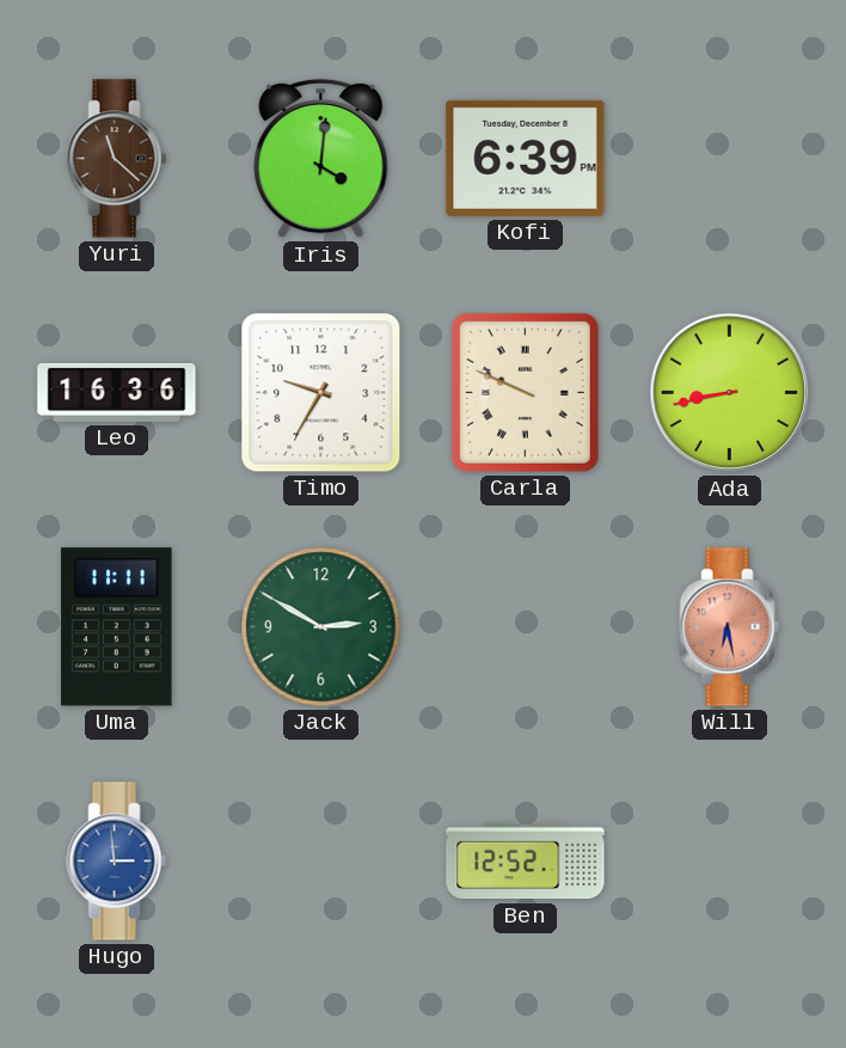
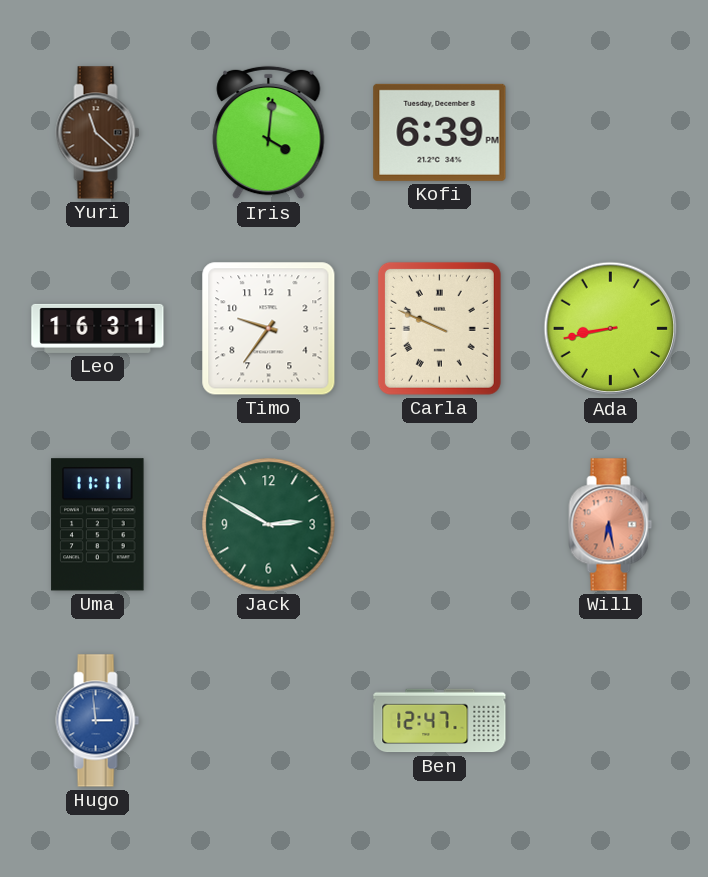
Leo: 16:36 -> 16:31 (98, 328)
Timo: 9:35 -> 9:36 (269, 329)
Ben: 12:52 -> 12:47 (440, 721)
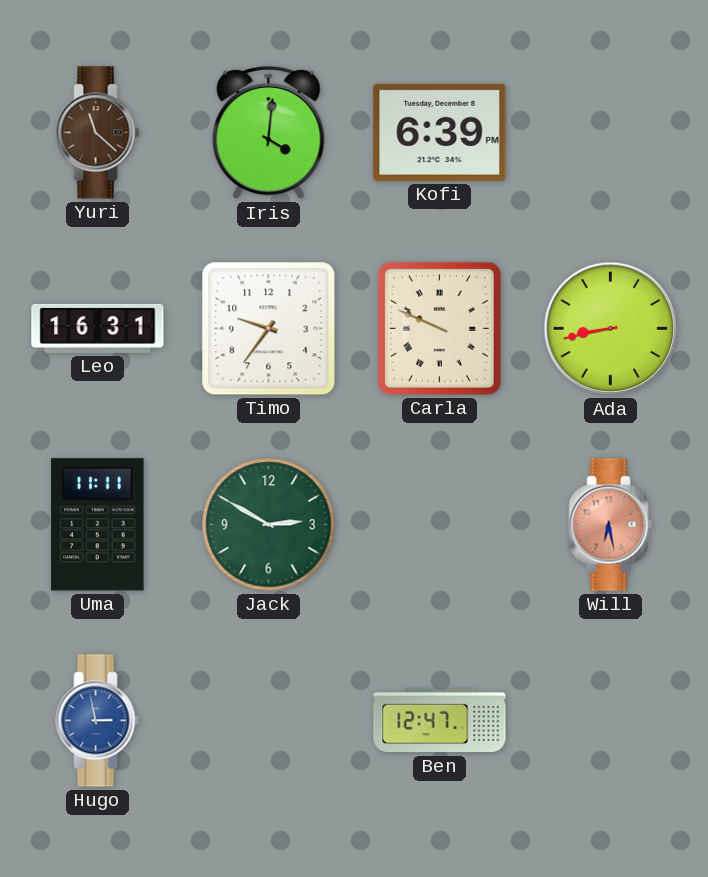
Hugo: 2:59 -> 2:58 (98, 721)
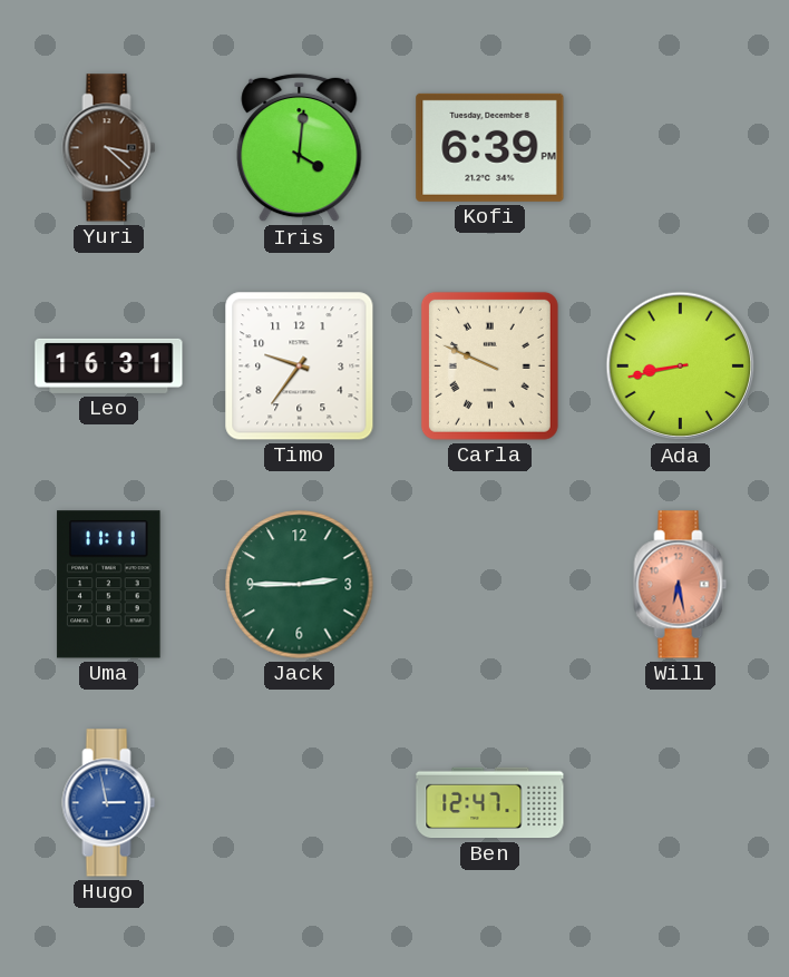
Yuri: 11:22 -> 3:22 (109, 148)
Jack: 2:50 -> 2:45 (300, 585)
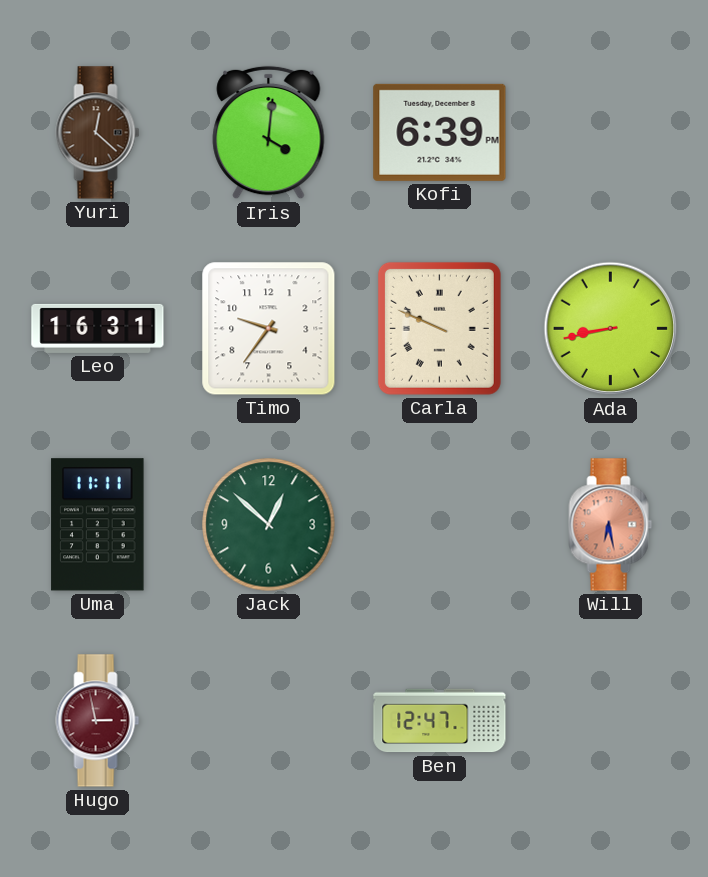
Yuri: 3:22 -> 12:22 (98, 133)
Jack: 2:45 -> 12:52 (269, 525)
Hugo dial: blue -> burgundy (98, 721)
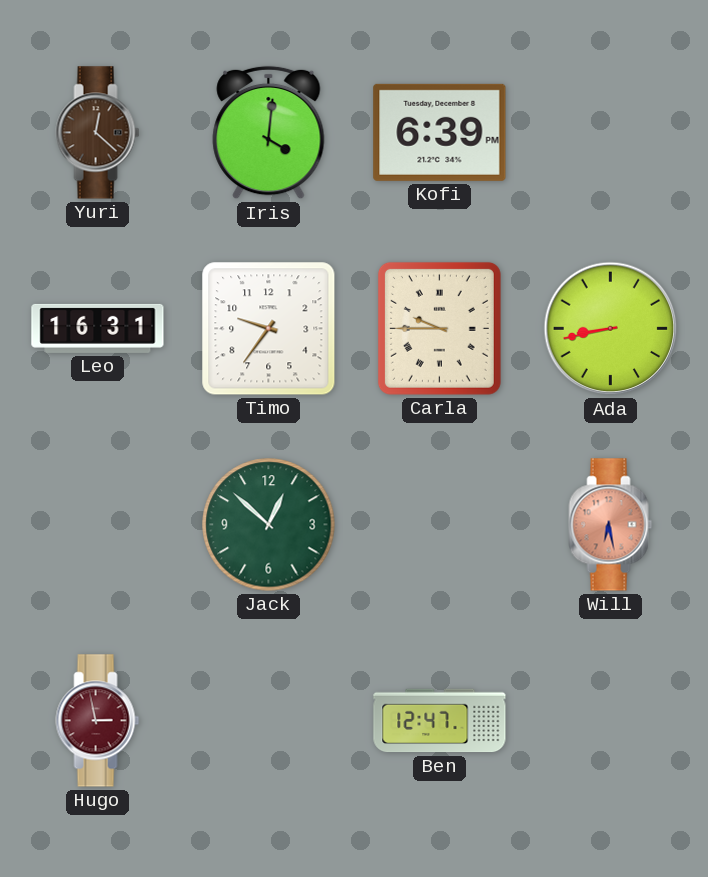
Carla: 9:49 -> 9:45 (439, 328)
Uma: 11:11 -> none (98, 525)
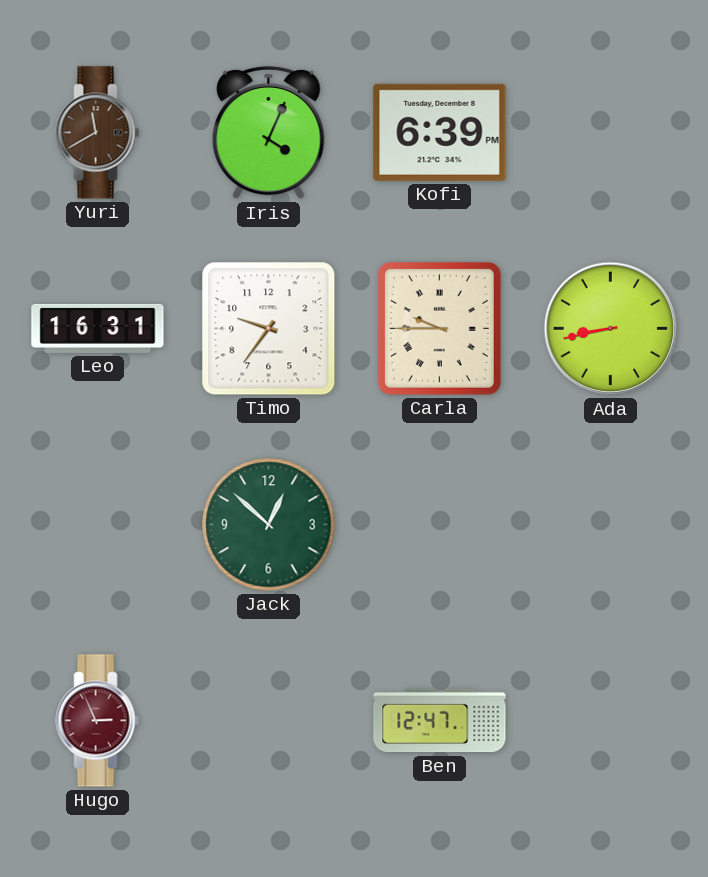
Yuri: 12:22 -> 11:40 (98, 133)
Iris: 4:01 -> 4:04 (269, 133)
Will: 6:28 -> none (611, 525)
Hugo: 2:58 -> 2:56 (98, 721)
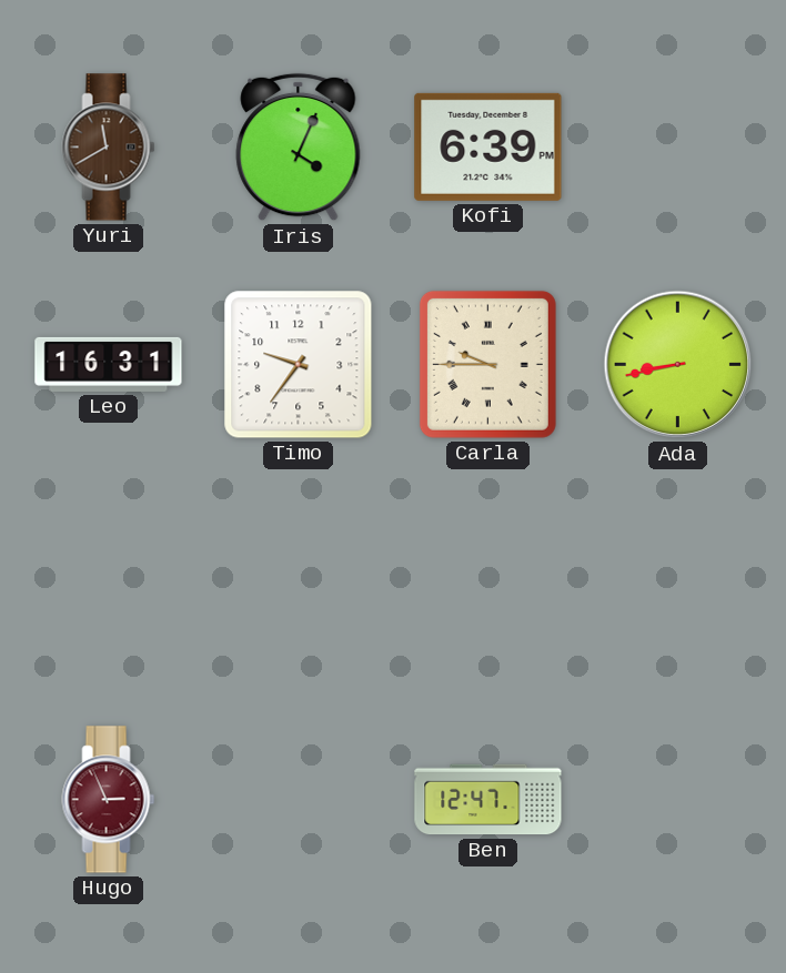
Jack: 12:52 -> none (269, 525)
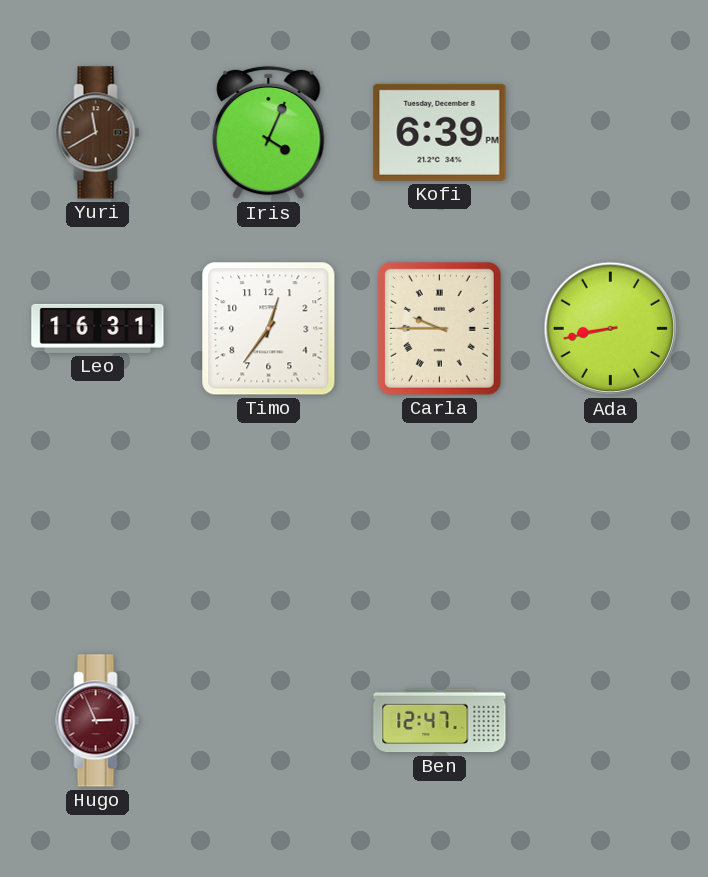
Timo: 9:36 -> 12:36 (269, 329)
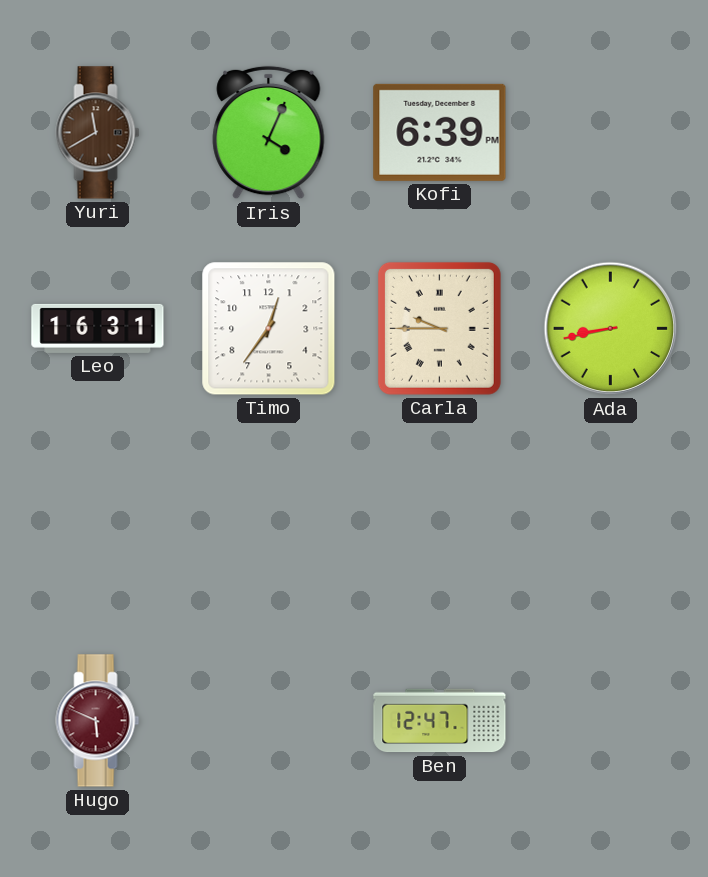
Hugo: 2:56 -> 5:49 (98, 721)
